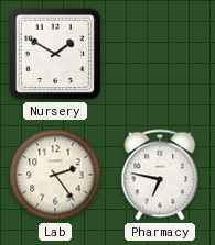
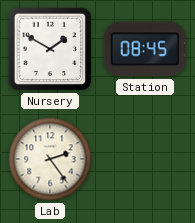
Station: none -> 08:45 (145, 49)
Pharmacy: 6:47 -> none (160, 175)
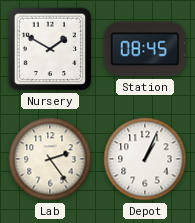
Depot: none -> 1:04 (145, 159)
